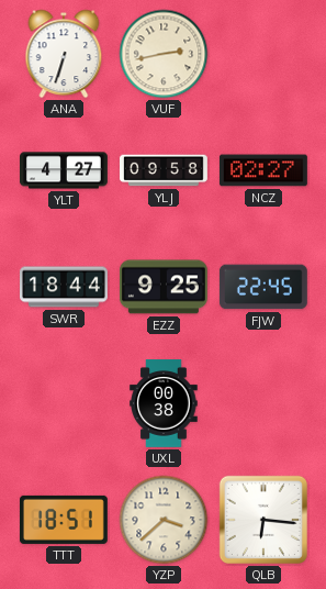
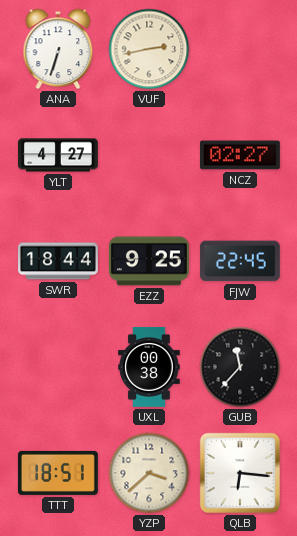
YLJ: 09:58 -> none (165, 170)
GUB: none -> 11:37 (240, 367)
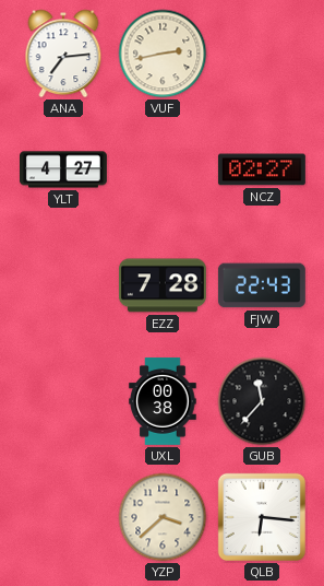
ANA: 6:33 -> 7:14 (63, 54)
SWR: 18:44 -> none (59, 261)
EZZ: 9:25 -> 7:28 (163, 285)
FJW: 22:45 -> 22:43 (262, 285)
TTT: 18:51 -> none (58, 473)
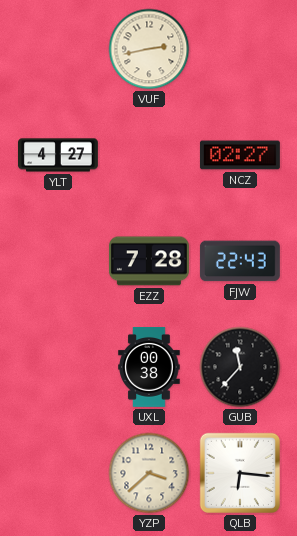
ANA: 7:14 -> none (63, 54)
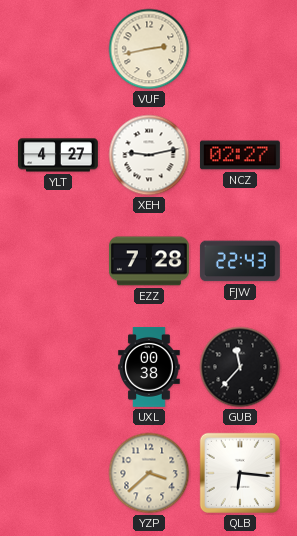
XEH: none -> 9:13 (149, 155)
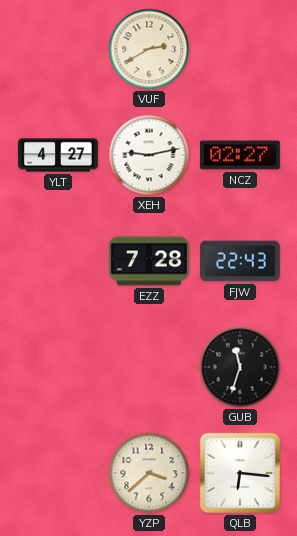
VUF: 2:43 -> 2:40 (149, 49)
UXL: 00:38 -> none (149, 368)
GUB: 11:37 -> 11:33 (240, 367)
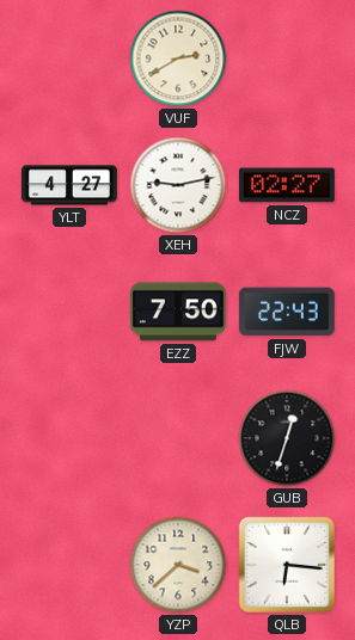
EZZ: 7:28 -> 7:50 (178, 312)
GUB: 11:33 -> 12:33 (287, 438)
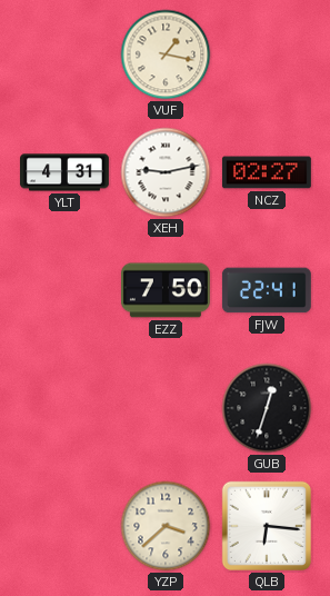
VUF: 2:40 -> 1:17 (166, 54)
YLT: 4:27 -> 4:31 (66, 172)
FJW: 22:43 -> 22:41 (267, 290)
